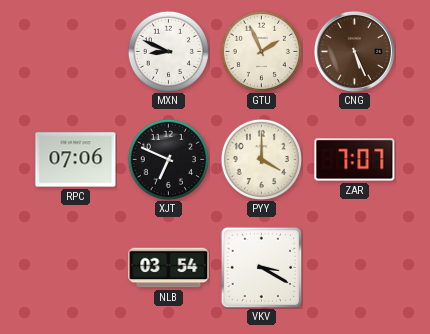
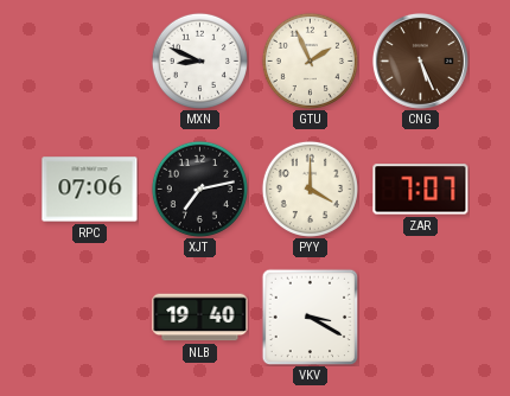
XJT: 6:49 -> 7:13 (199, 189)
NLB: 03:54 -> 19:40 (200, 318)
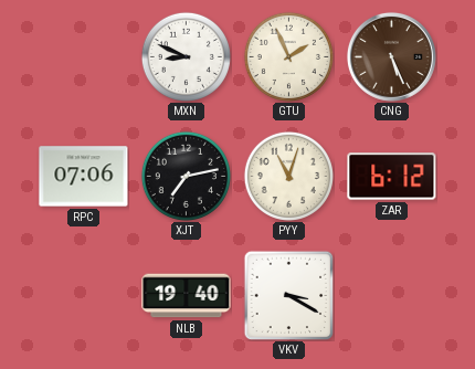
PYY: 4:00 -> 11:03 (288, 176)
ZAR: 7:07 -> 6:12 (392, 177)
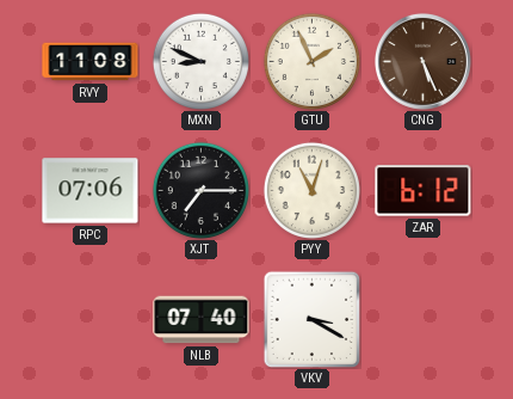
RVY: none -> 11:08 (91, 62)
XJT: 7:13 -> 7:15 (200, 190)
NLB: 19:40 -> 07:40 (202, 320)
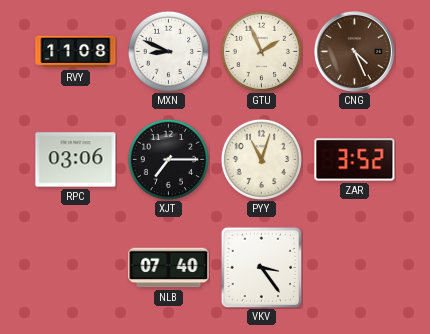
CNG: 5:26 -> 4:26 (354, 51)
RPC: 07:06 -> 03:06 (76, 160)
ZAR: 6:12 -> 3:52 (355, 160)
VKV: 3:20 -> 3:24 (261, 267)
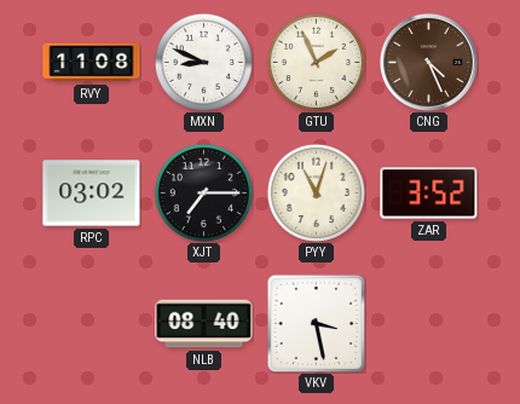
RPC: 03:06 -> 03:02 (92, 194)
NLB: 07:40 -> 08:40 (204, 324)
VKV: 3:24 -> 3:28 (316, 323)
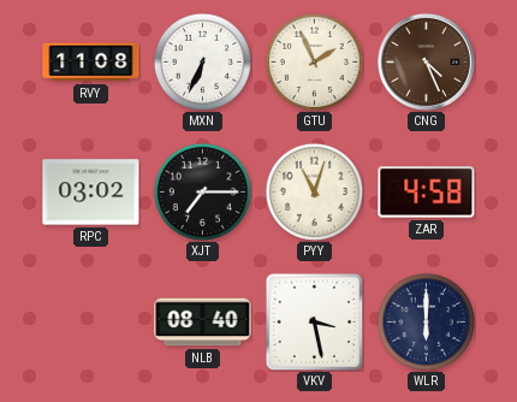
MXN: 8:49 -> 6:34 (202, 61)
ZAR: 3:52 -> 4:58 (427, 193)
WLR: none -> 6:00 (426, 321)
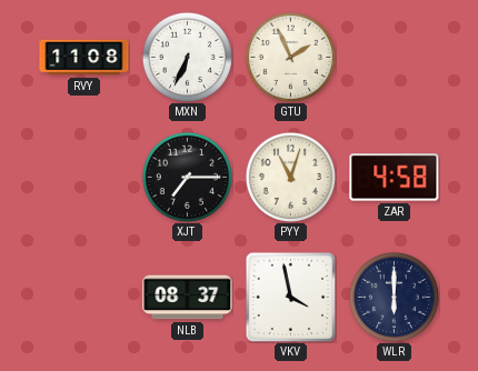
CNG: 4:26 -> none (426, 61)
RPC: 03:02 -> none (91, 193)
NLB: 08:40 -> 08:37 (188, 298)
VKV: 3:28 -> 3:58 (290, 297)
